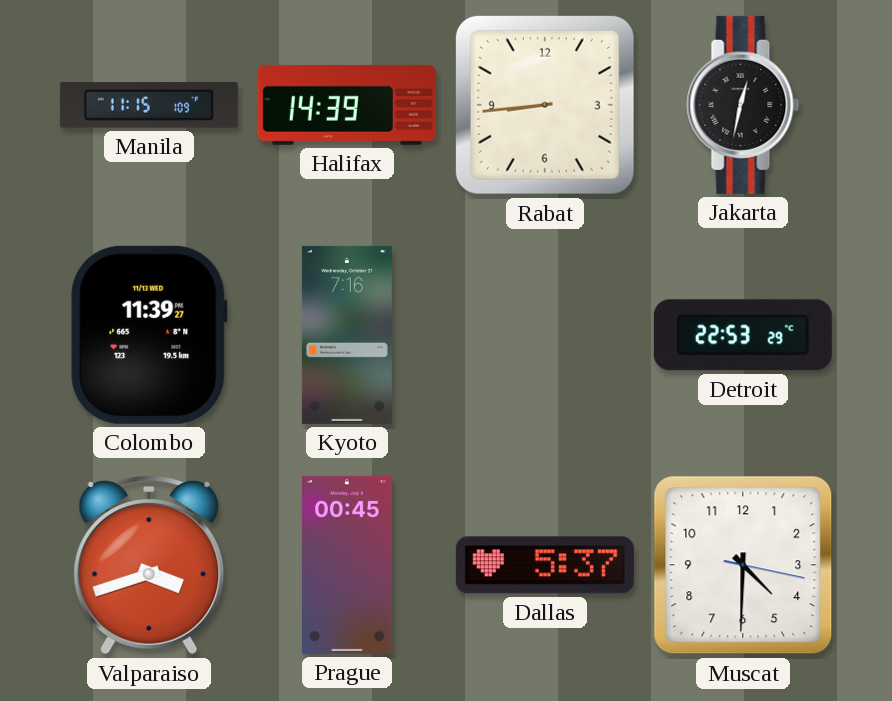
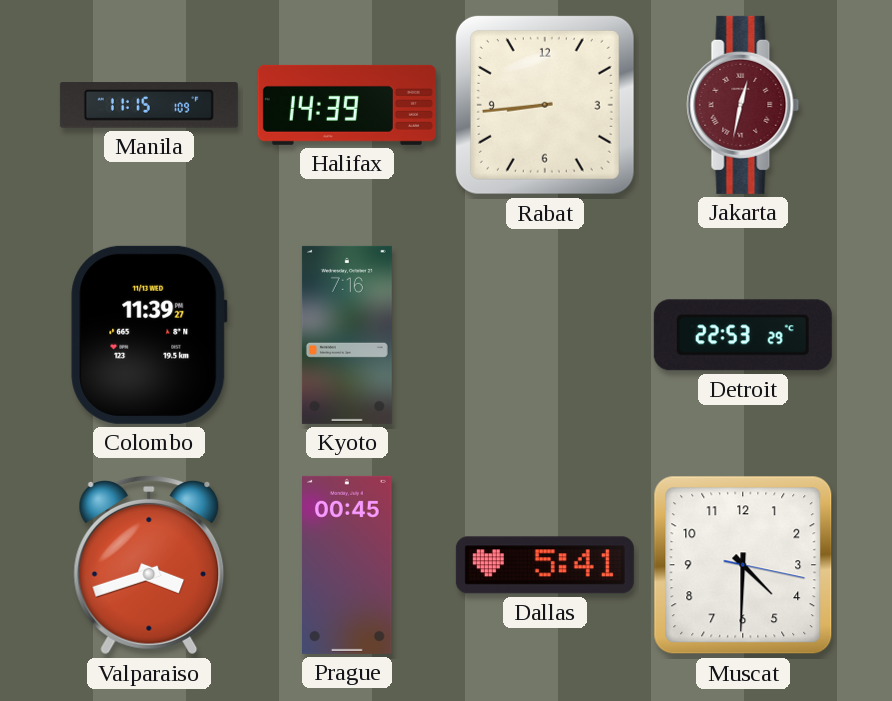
Jakarta dial: black -> burgundy (743, 105)
Dallas: 5:37 -> 5:41 (545, 565)
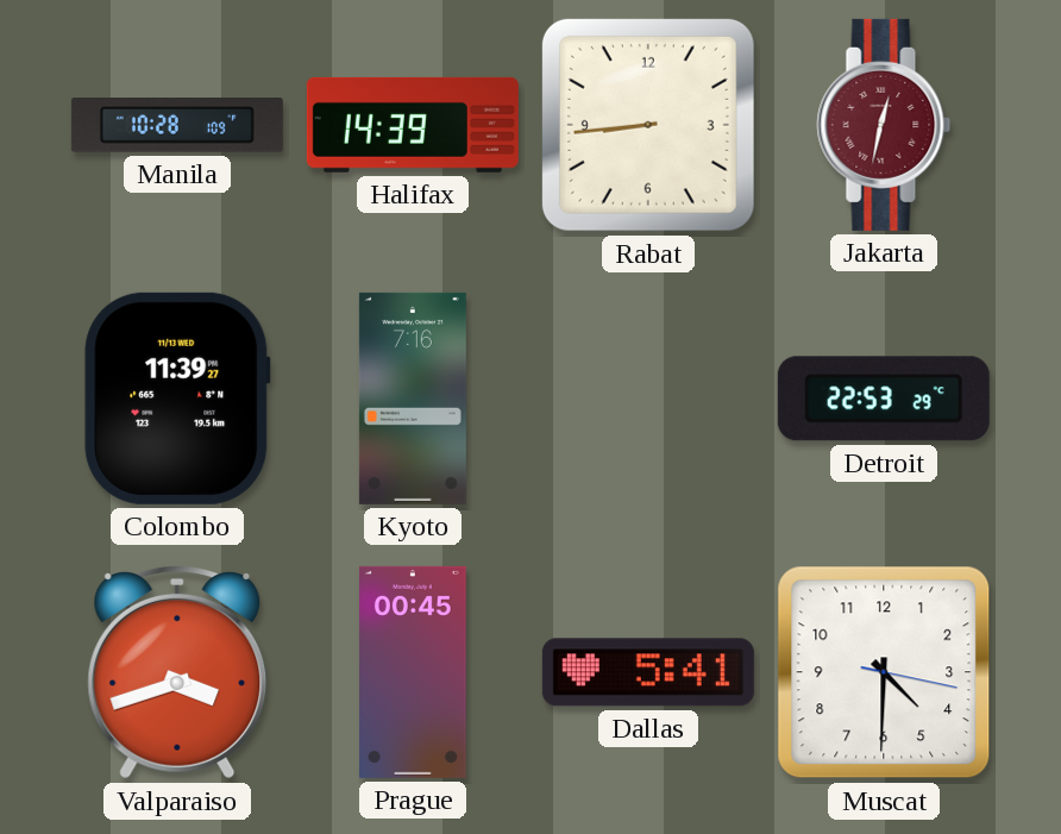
Manila: 11:15 -> 10:28 (177, 125)
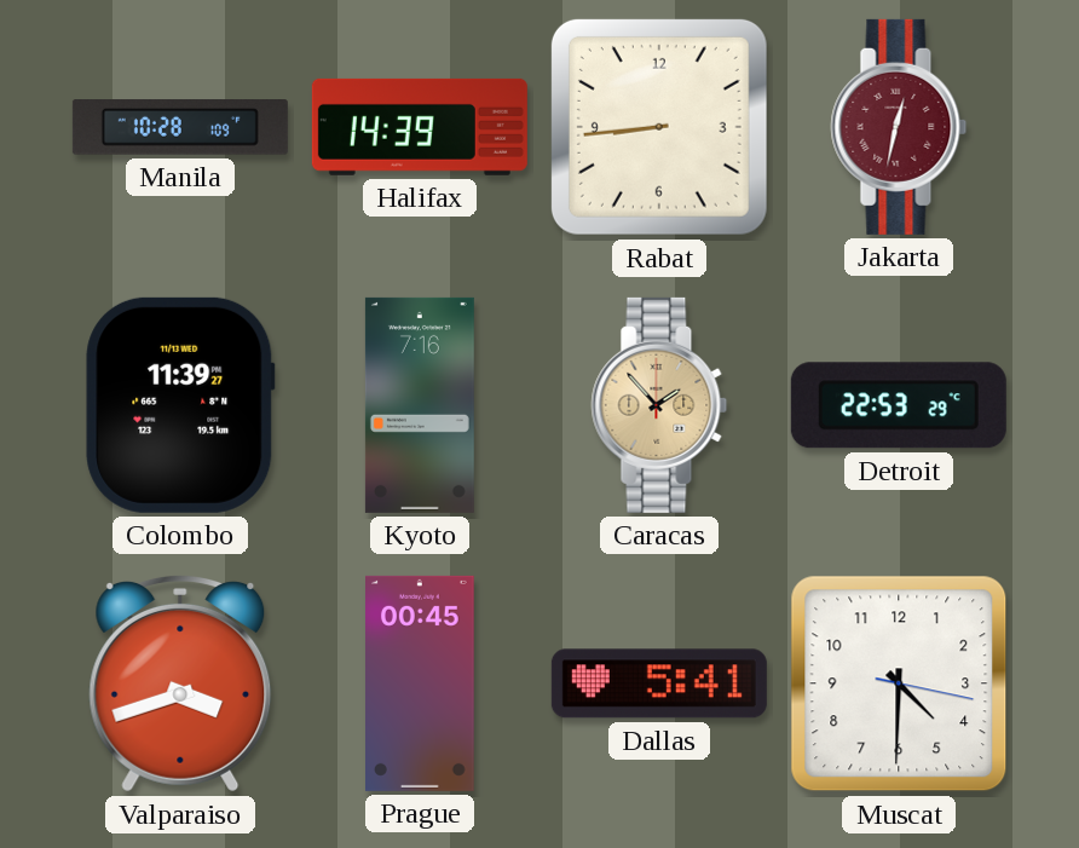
Caracas: none -> 1:53 (659, 405)
